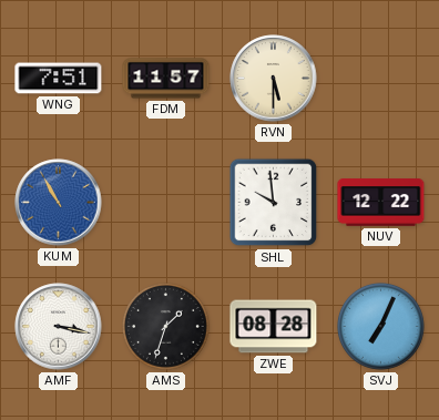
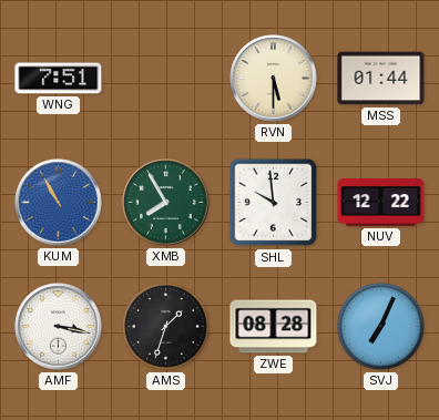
FDM: 11:57 -> none (166, 79)
MSS: none -> 01:44 (381, 79)
XMB: none -> 7:55 (166, 203)
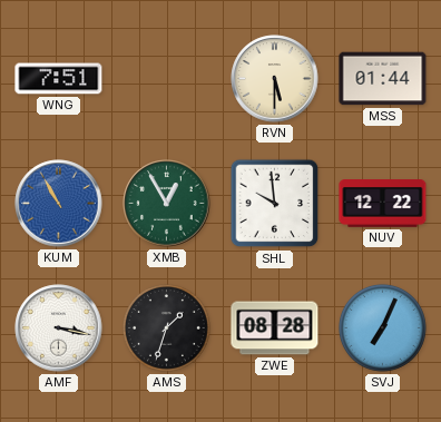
XMB: 7:55 -> 12:55 (167, 204)
